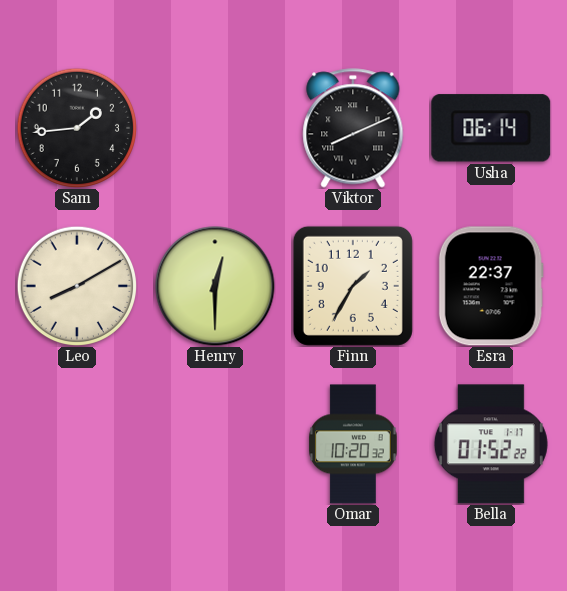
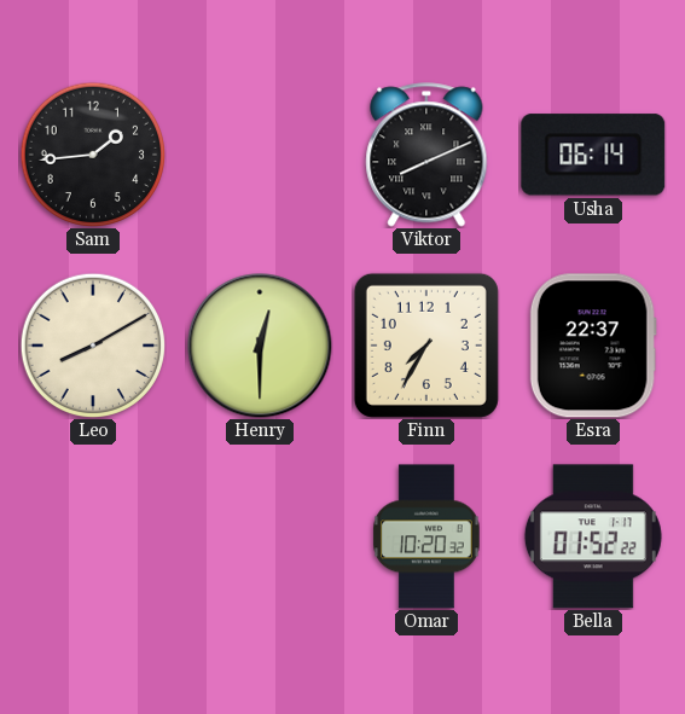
Finn: 1:35 -> 7:35 (426, 346)
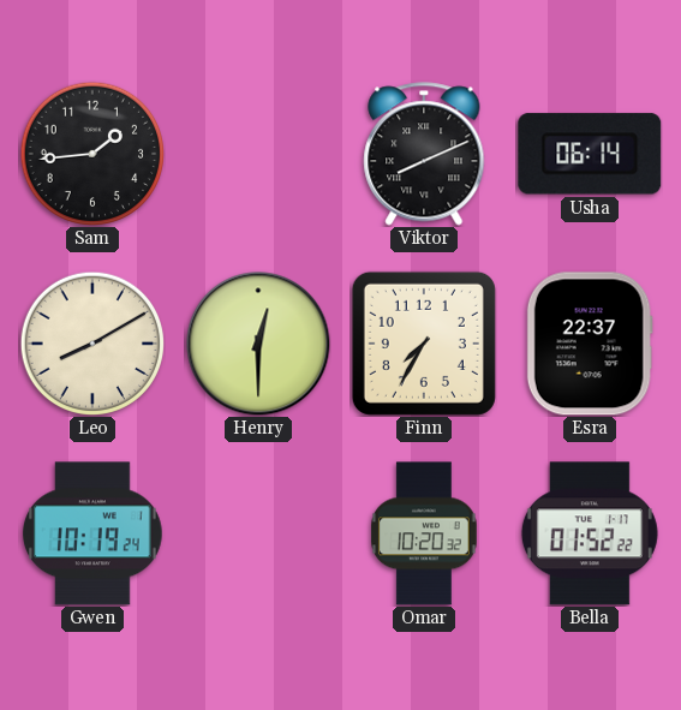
Gwen: none -> 10:19 (92, 533)
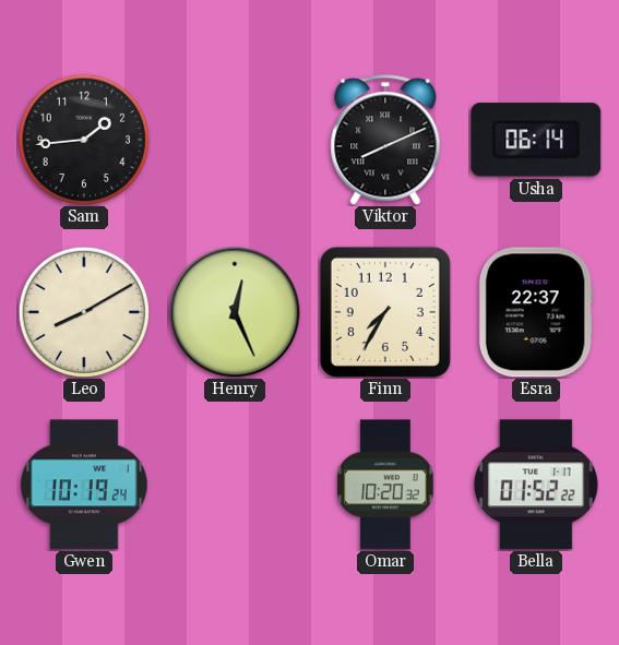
Henry: 12:30 -> 12:26 (235, 312)
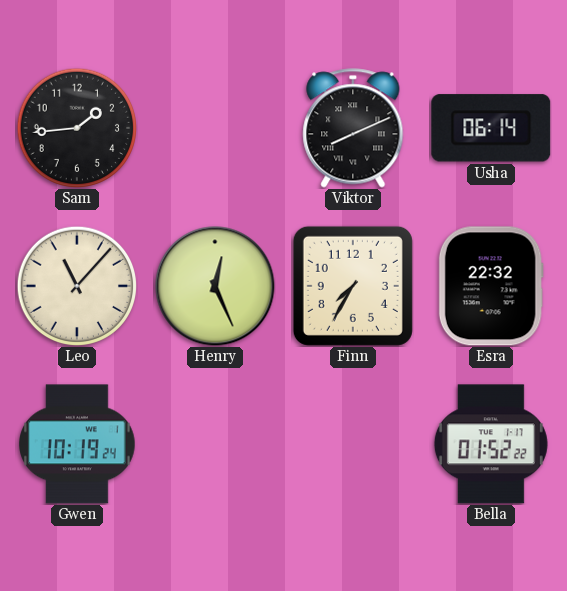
Leo: 8:10 -> 11:07 (77, 286)
Esra: 22:37 -> 22:32 (491, 286)
Omar: 10:20 -> none (386, 485)
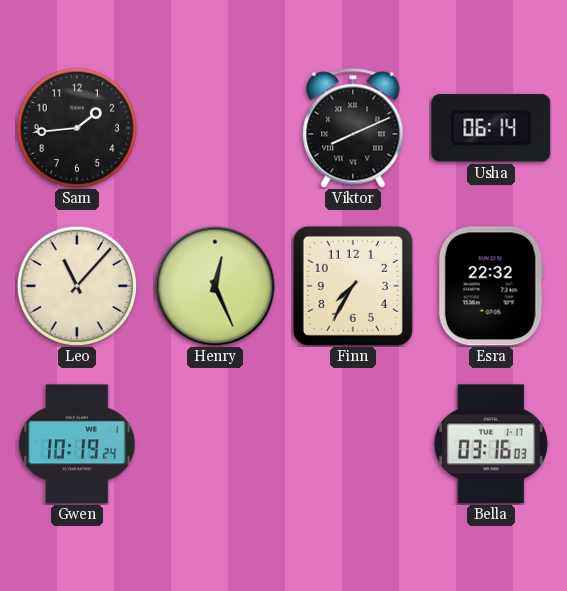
Bella: 01:52 -> 03:16 (491, 444)
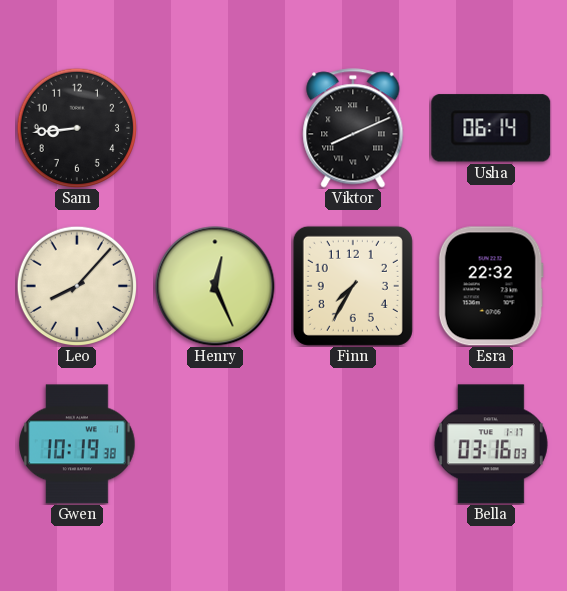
Sam: 1:44 -> 8:44 (77, 128)
Leo: 11:07 -> 8:07 (77, 286)
Gwen: 10:19:24 -> 10:19:38 (77, 444)
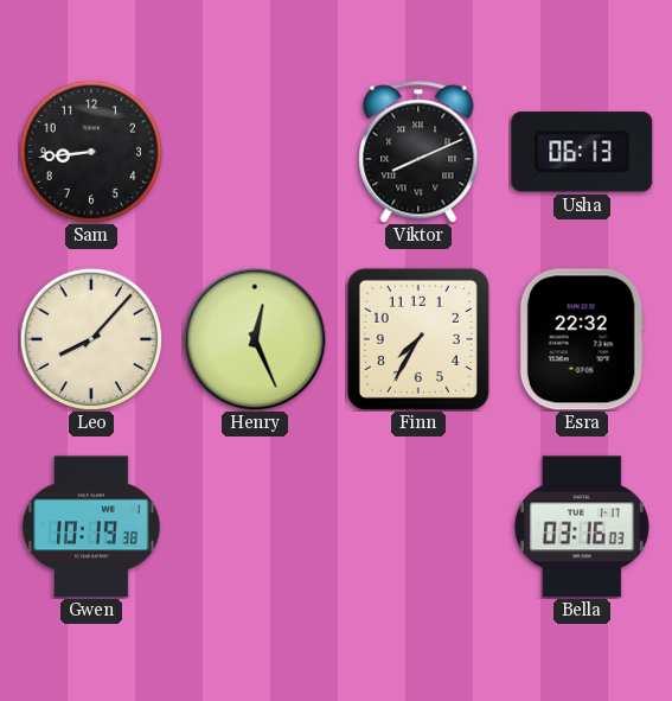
Usha: 06:14 -> 06:13 (582, 152)
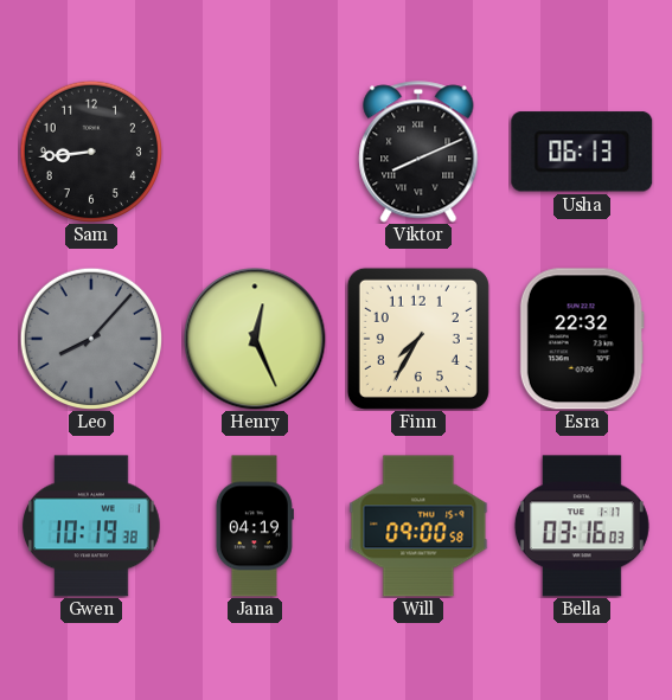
Leo dial: cream -> grey (91, 339)
Jana: none -> 04:19 (255, 526)
Will: none -> 09:00 (418, 526)
